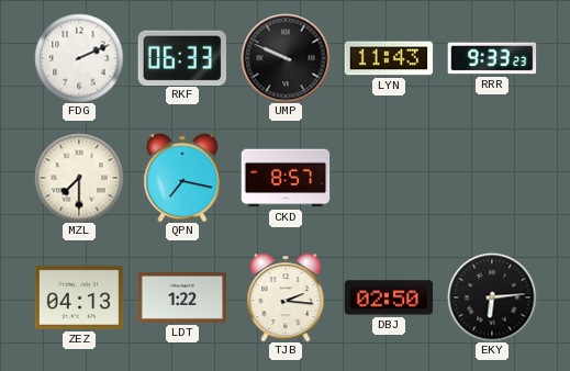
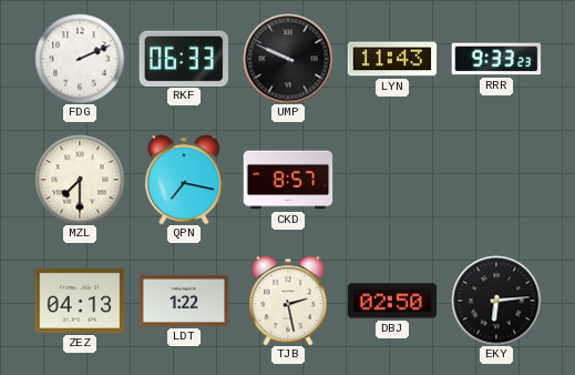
TJB: 2:16 -> 2:28 (288, 301)
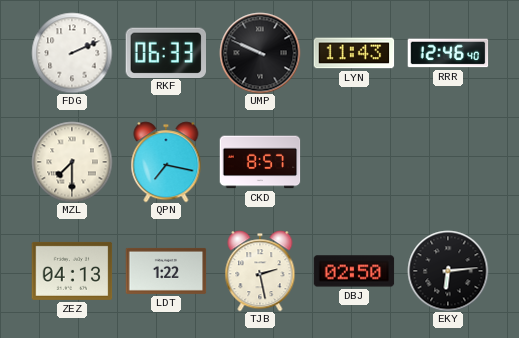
RRR: 9:33 -> 12:46 (448, 53)
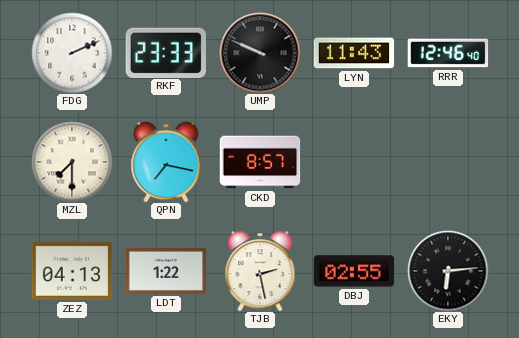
RKF: 06:33 -> 23:33 (165, 52)
DBJ: 02:50 -> 02:55 (354, 271)
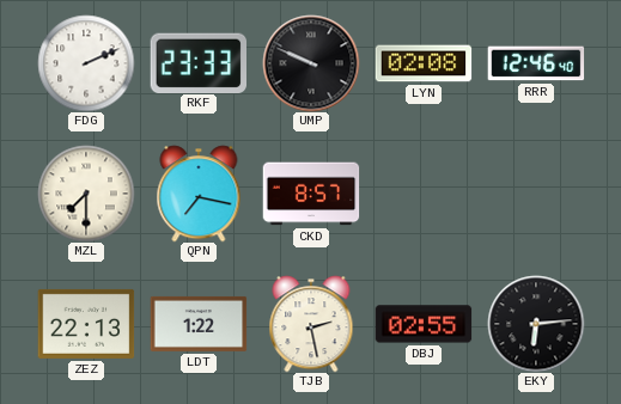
LYN: 11:43 -> 02:08 (424, 63)
ZEZ: 04:13 -> 22:13 (86, 324)
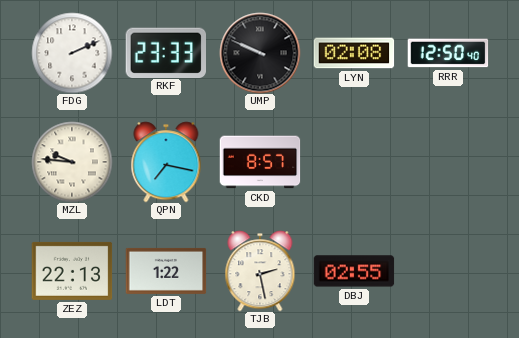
RRR: 12:46 -> 12:50 (448, 53)
MZL: 7:30 -> 9:46 (72, 162)
EKY: 6:14 -> none (536, 324)
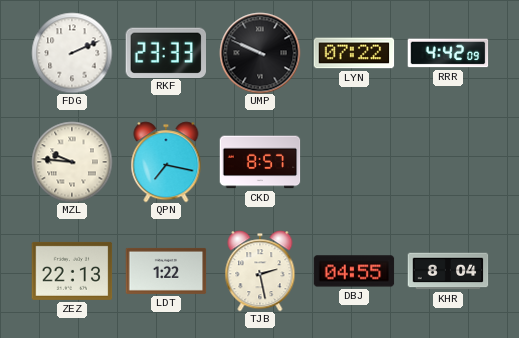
LYN: 02:08 -> 07:22 (354, 53)
RRR: 12:50 -> 4:42 (448, 53)
DBJ: 02:55 -> 04:55 (354, 271)
KHR: none -> 8:04 (448, 271)
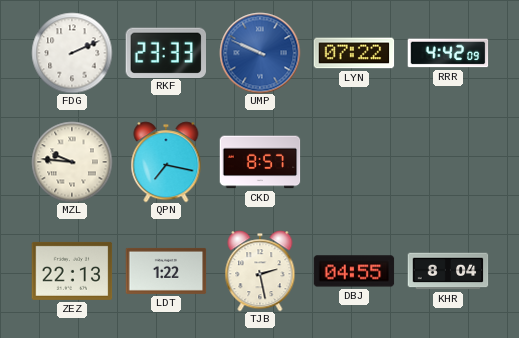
UMP dial: black -> blue (260, 53)
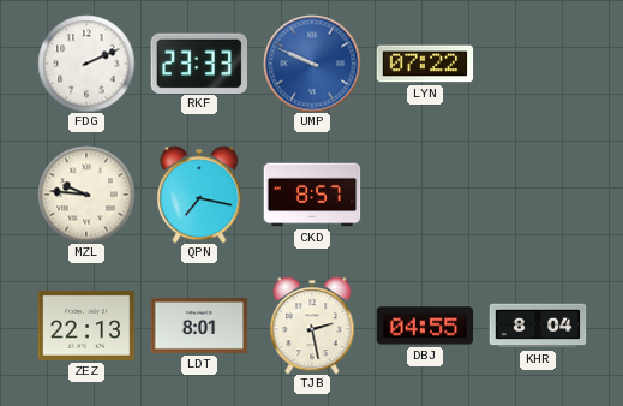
RRR: 4:42 -> none (448, 53)
LDT: 1:22 -> 8:01 (199, 326)
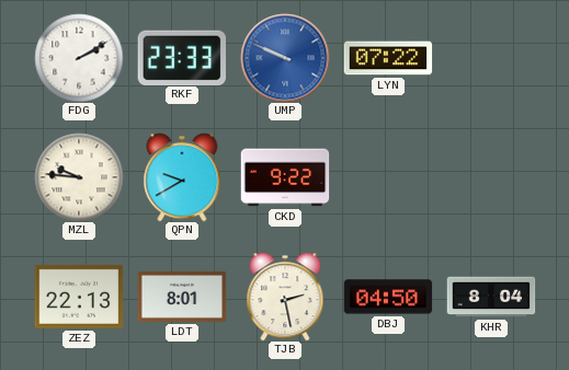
FDG: 2:11 -> 2:10 (79, 58)
QPN: 7:17 -> 9:40 (182, 177)
CKD: 8:57 -> 9:22 (285, 177)
DBJ: 04:55 -> 04:50 (388, 297)
